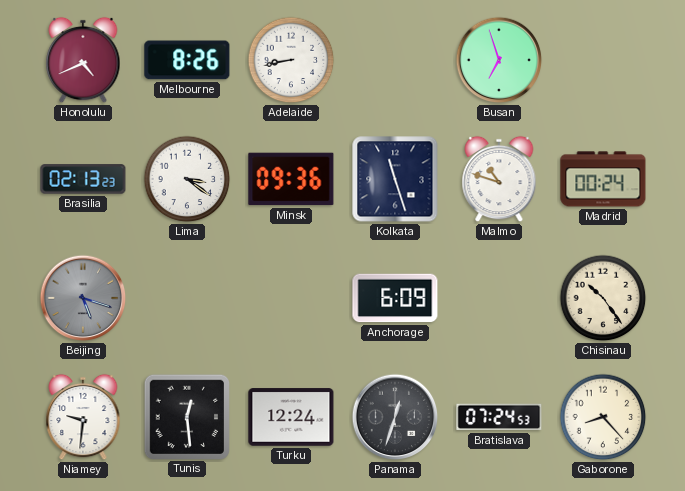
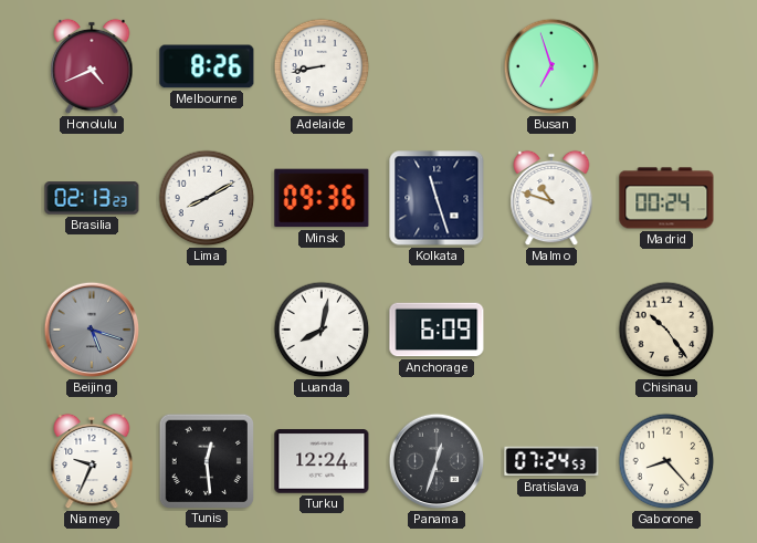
Lima: 3:21 -> 8:10 (207, 198)
Luanda: none -> 8:02 (322, 330)
Niamey: 9:31 -> 9:34 (92, 461)
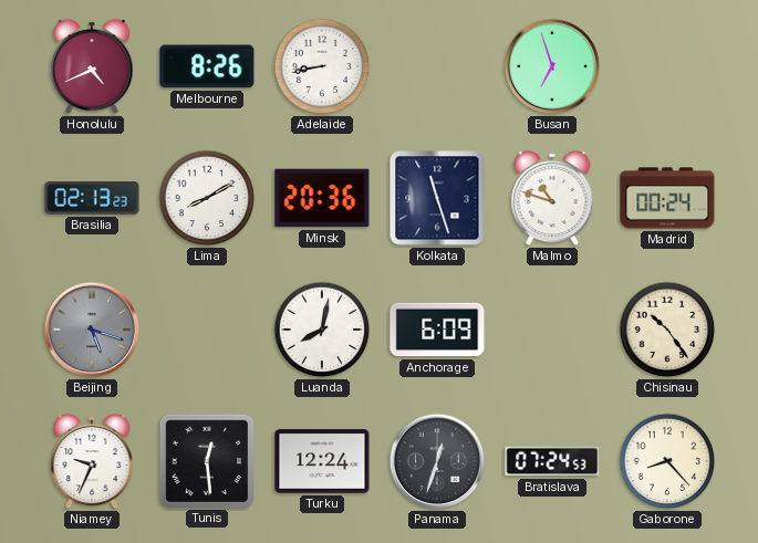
Minsk: 09:36 -> 20:36 (322, 198)
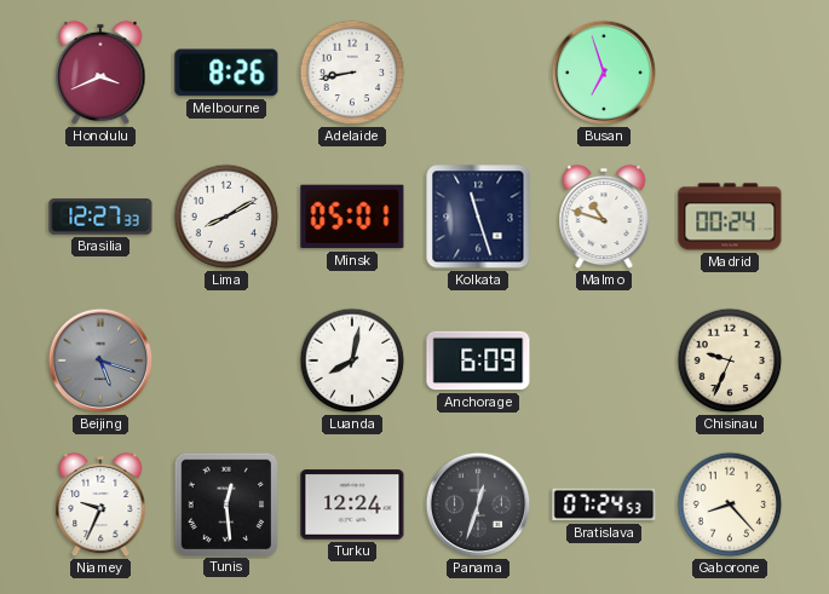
Honolulu: 4:41 -> 3:41 (100, 73)
Brasilia: 02:13 -> 12:27 (100, 217)
Minsk: 20:36 -> 05:01 (352, 217)
Chisinau: 10:24 -> 9:34 (730, 361)
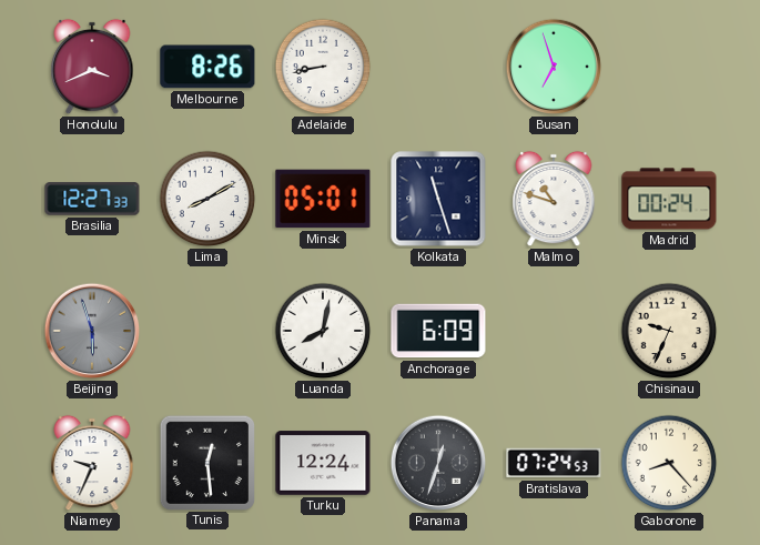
Beijing: 5:18 -> 5:57 (92, 331)
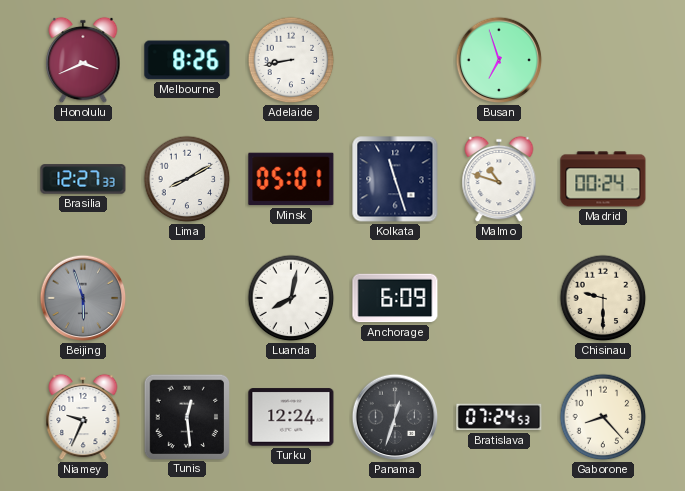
Chisinau: 9:34 -> 9:30 (603, 298)
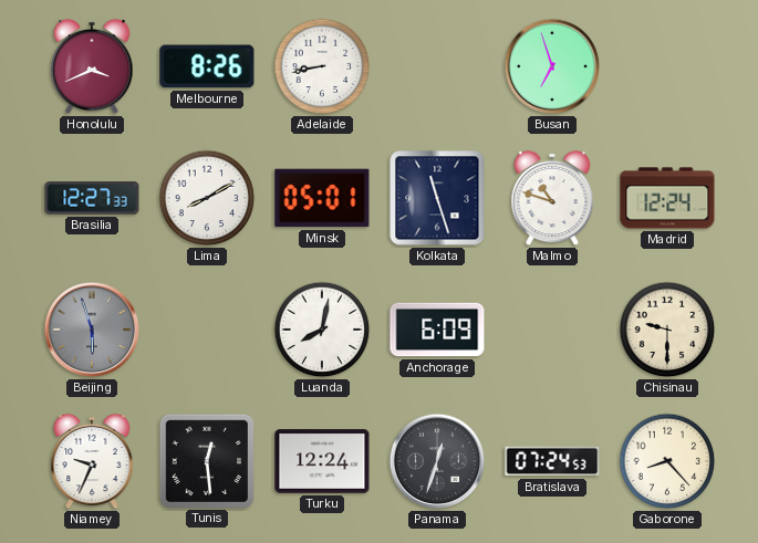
Madrid: 00:24 -> 12:24 (667, 198)
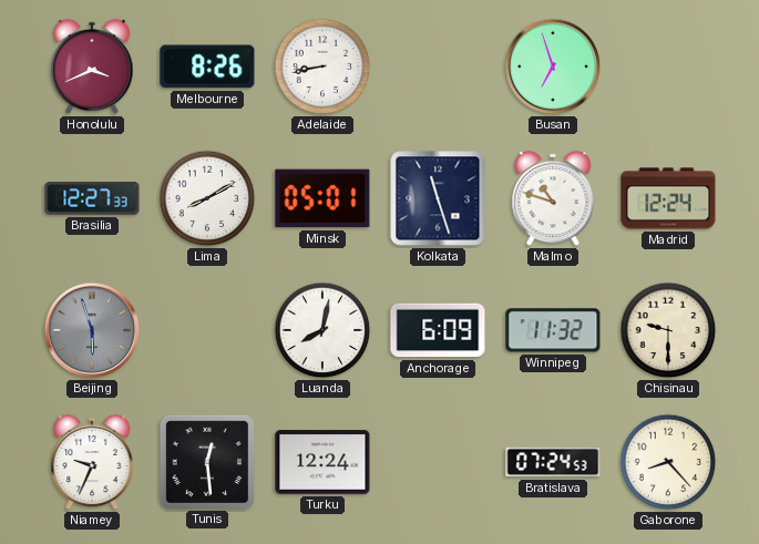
Winnipeg: none -> 11:32 (553, 330)
Panama: 12:33 -> none (437, 461)
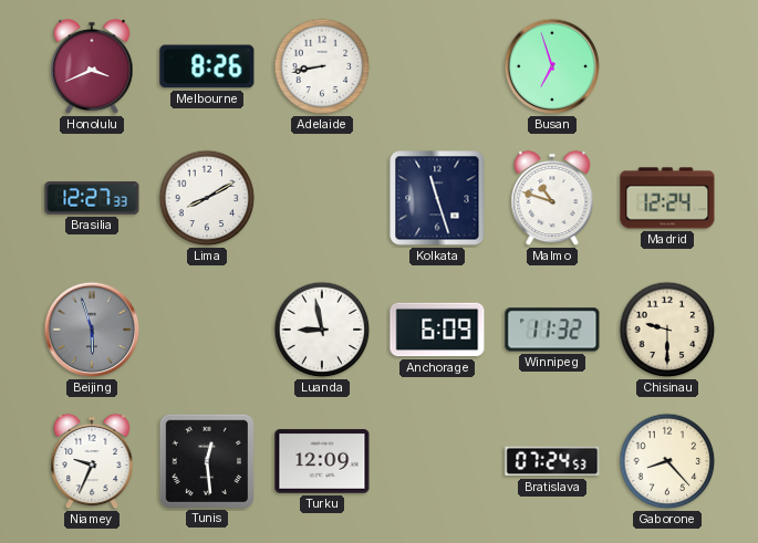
Minsk: 05:01 -> none (322, 198)
Luanda: 8:02 -> 8:58 (322, 330)
Turku: 12:24 -> 12:09 (322, 461)
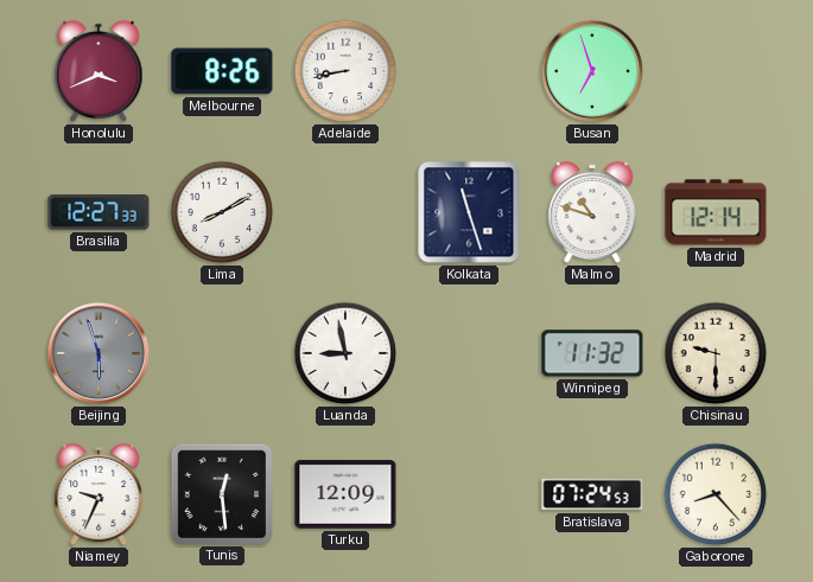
Madrid: 12:24 -> 12:14 (716, 212)
Anchorage: 6:09 -> none (437, 330)
